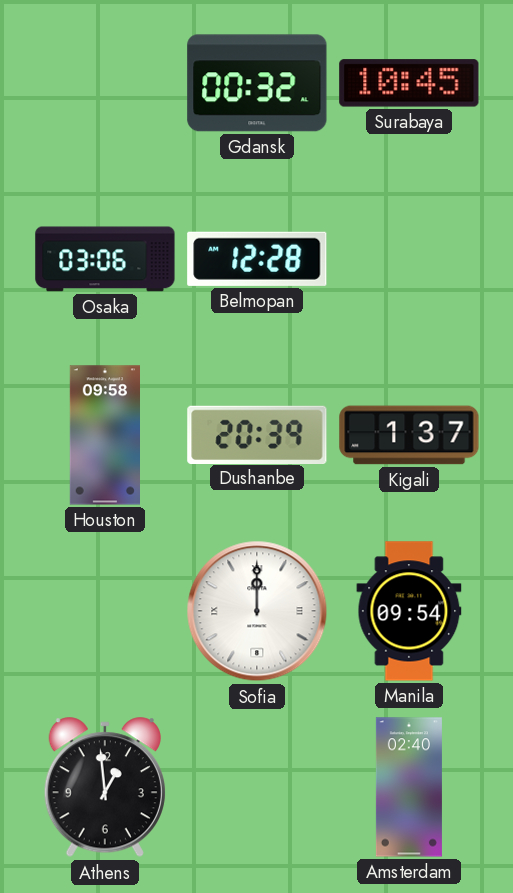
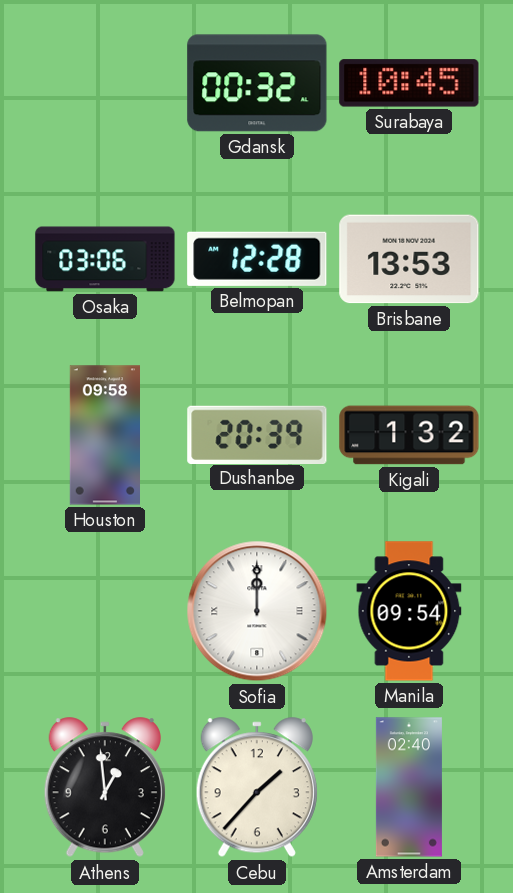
Brisbane: none -> 13:53 (409, 259)
Kigali: 1:37 -> 1:32 (409, 435)
Cebu: none -> 1:37 (257, 788)
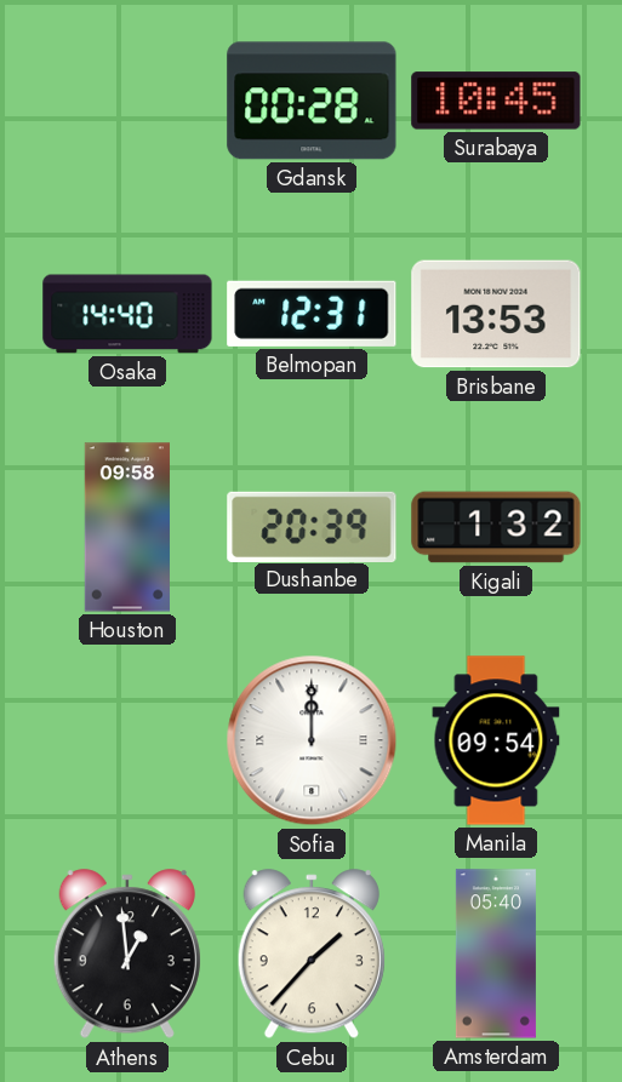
Gdansk: 00:32 -> 00:28 (312, 101)
Osaka: 03:06 -> 14:40 (127, 314)
Belmopan: 12:28 -> 12:31 (312, 314)
Amsterdam: 02:40 -> 05:40 (496, 954)
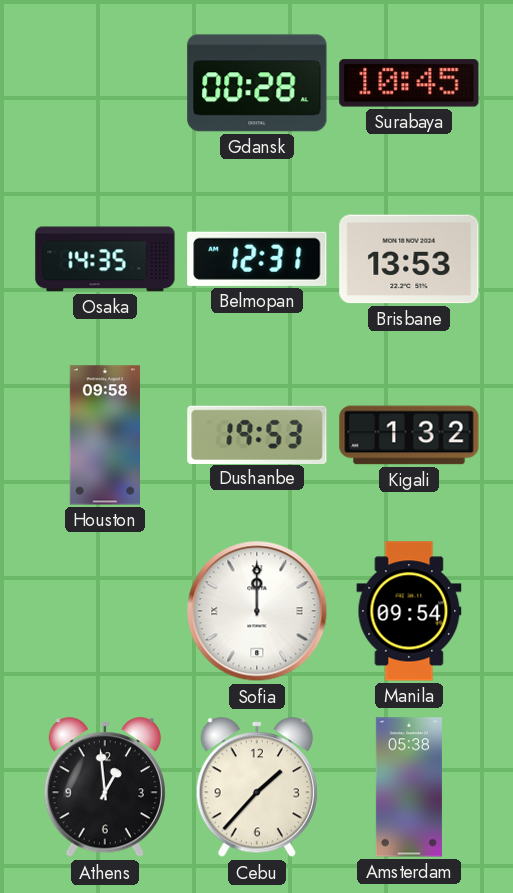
Osaka: 14:40 -> 14:35 (105, 259)
Dushanbe: 20:39 -> 19:53 (257, 434)
Amsterdam: 05:40 -> 05:38 (409, 787)
